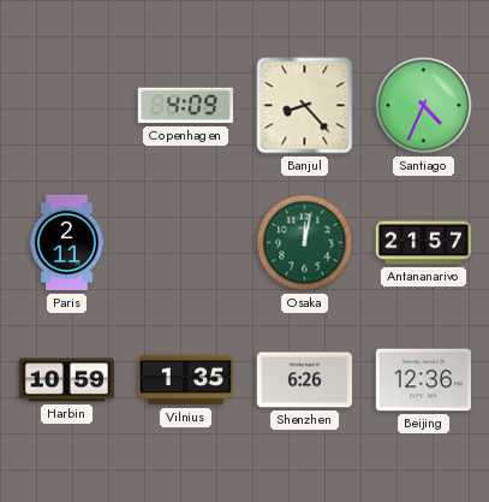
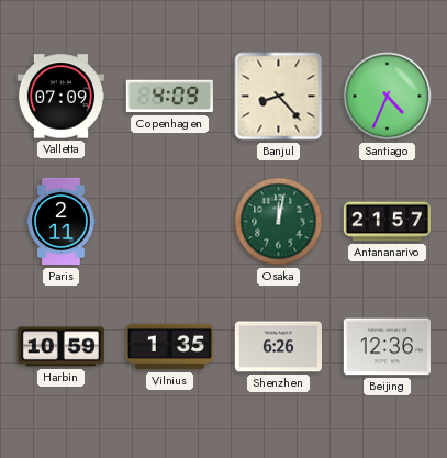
Valletta: none -> 07:09 (60, 97)
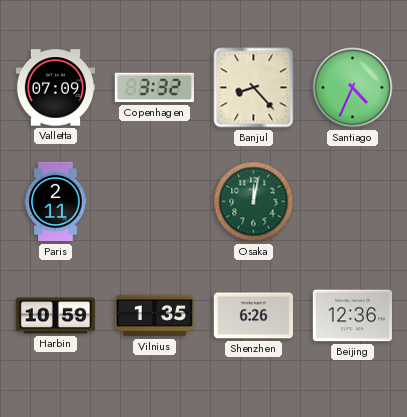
Copenhagen: 4:09 -> 3:32 (154, 88)
Antananarivo: 21:57 -> none (387, 222)
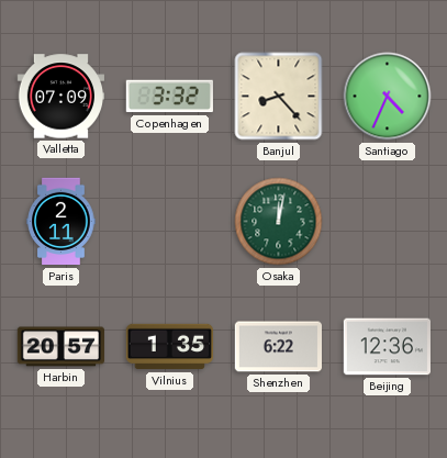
Harbin: 10:59 -> 20:57 (60, 347)
Shenzhen: 6:26 -> 6:22 (278, 347)
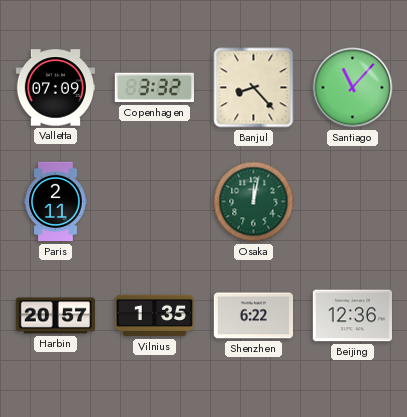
Santiago: 4:34 -> 11:07 (353, 88)
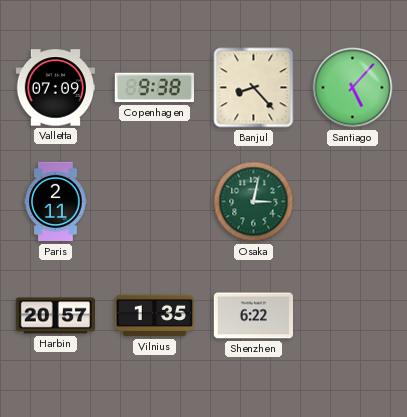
Copenhagen: 3:32 -> 9:38 (154, 88)
Santiago: 11:07 -> 5:07 (353, 88)
Osaka: 12:02 -> 3:02 (254, 202)
Beijing: 12:36 -> none (352, 316)
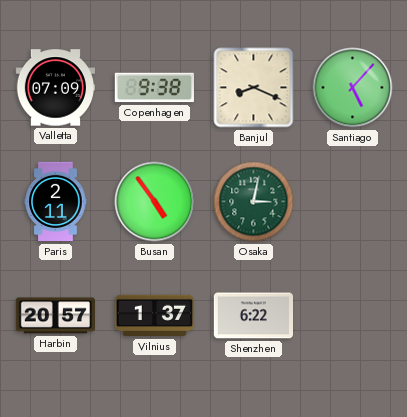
Banjul: 8:23 -> 8:19 (254, 88)
Busan: none -> 4:54 (155, 202)
Vilnius: 1:35 -> 1:37 (154, 316)
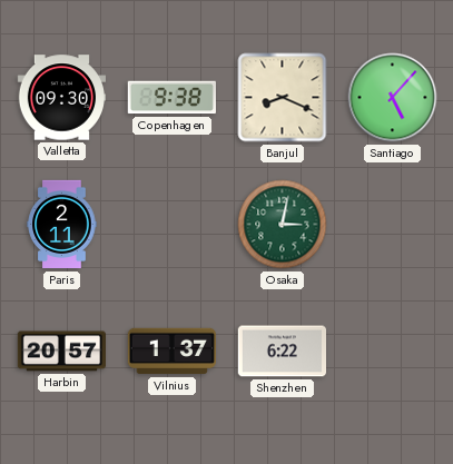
Valletta: 07:09 -> 09:30 (61, 98)
Busan: 4:54 -> none (155, 202)
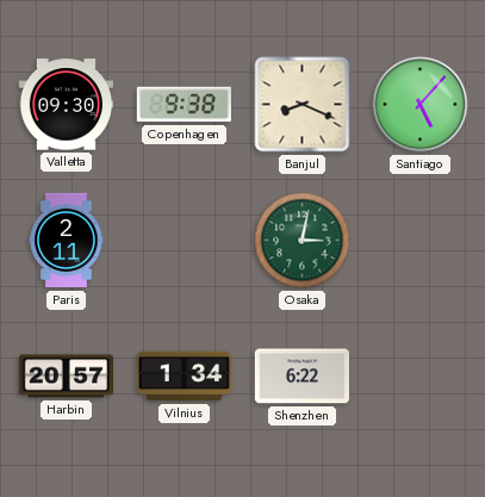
Vilnius: 1:37 -> 1:34 (184, 377)
